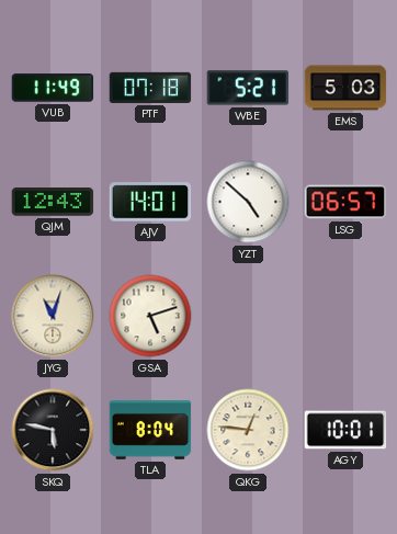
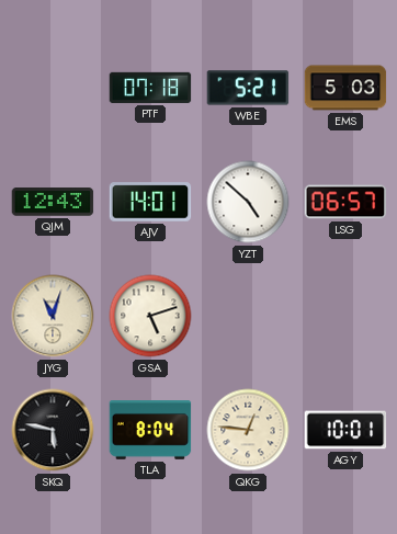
VUB: 11:49 -> none (53, 88)
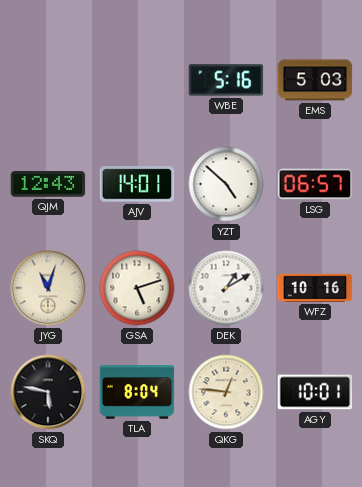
PTF: 07:18 -> none (150, 88)
WBE: 5:21 -> 5:16 (226, 80)
DEK: none -> 1:10 (226, 288)
WFZ: none -> 10:16 (315, 288)
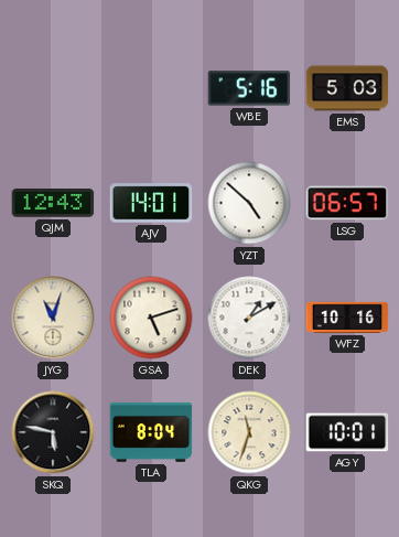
QKG: 12:46 -> 11:33 (249, 432)
